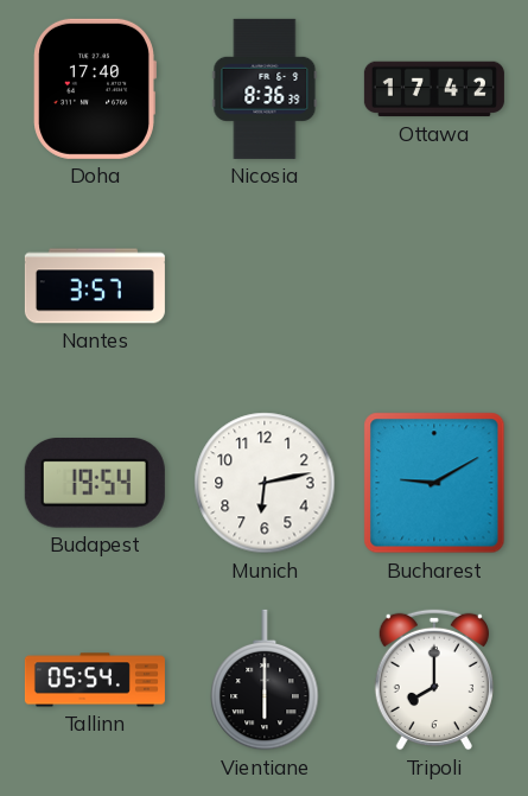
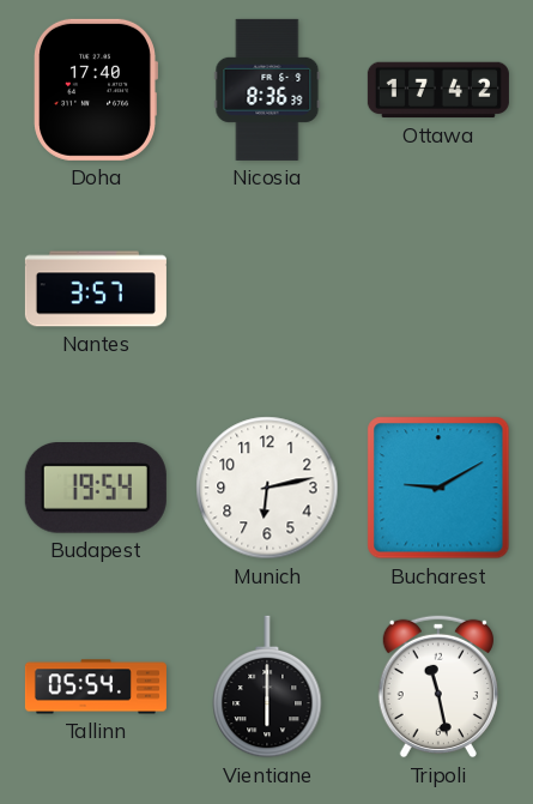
Tripoli: 8:00 -> 11:28 (438, 687)
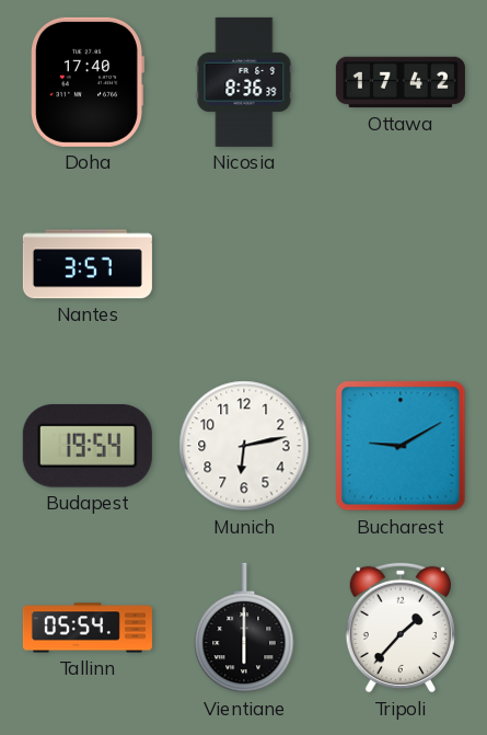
Tripoli: 11:28 -> 1:37 (401, 628)
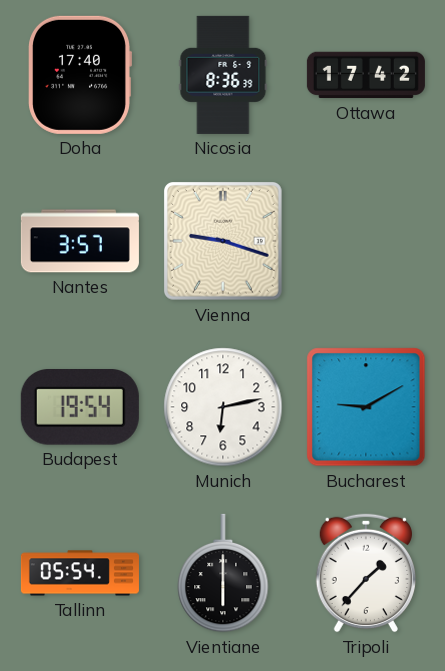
Vienna: none -> 9:18 (224, 242)
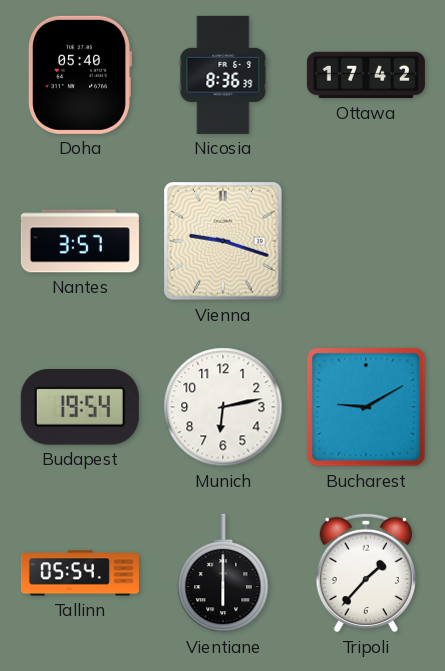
Doha: 17:40 -> 05:40 (80, 75)
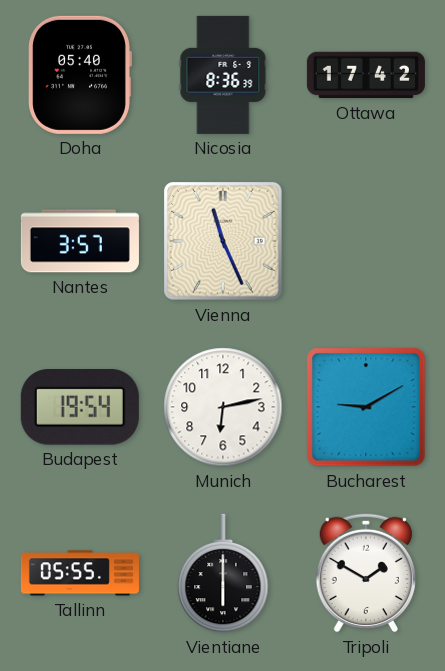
Vienna: 9:18 -> 11:26 (224, 242)
Tallinn: 05:54 -> 05:55 (80, 573)
Tripoli: 1:37 -> 1:50 (366, 573)
